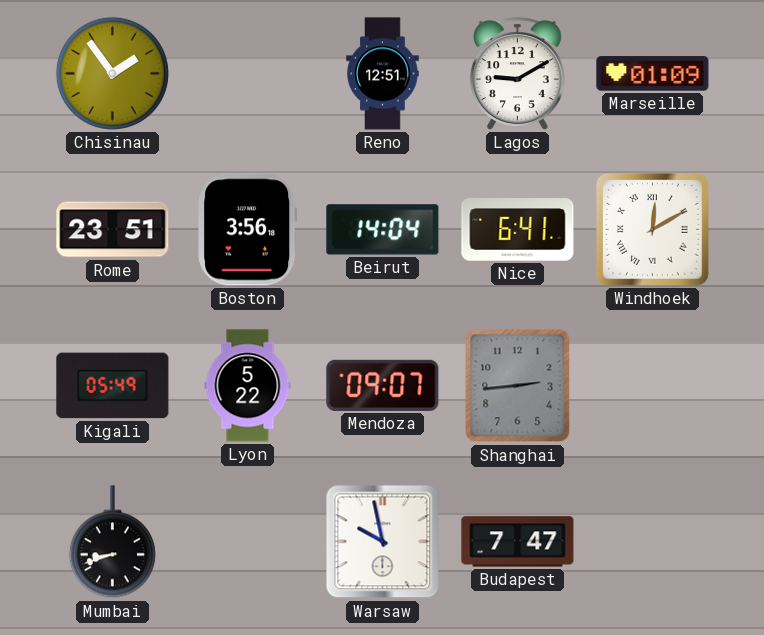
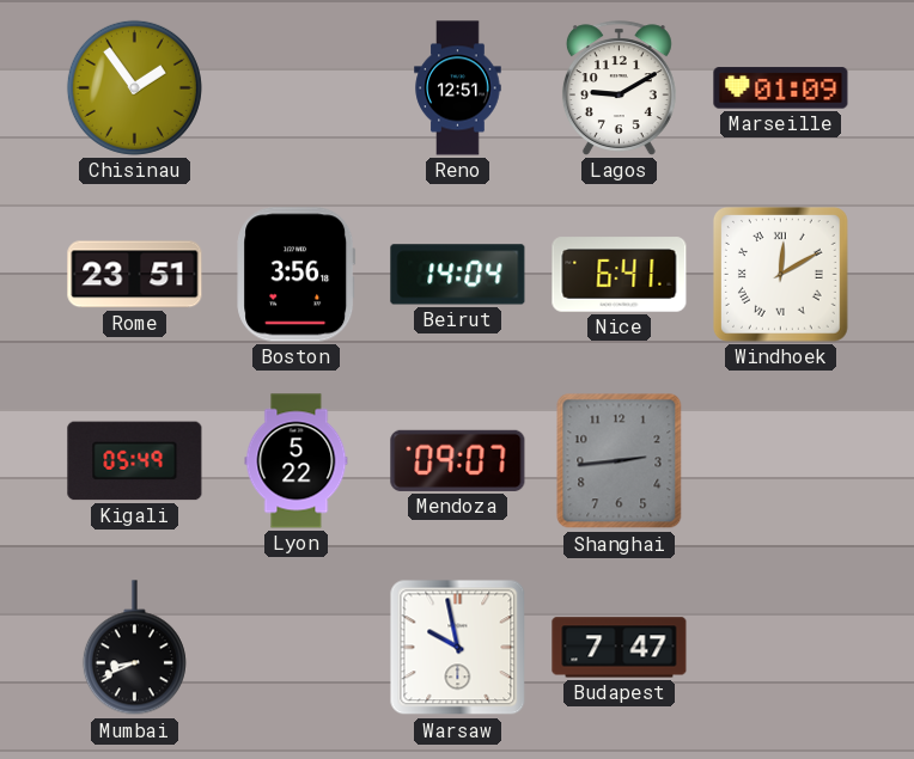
Mumbai: 8:42 -> 8:41 (134, 648)
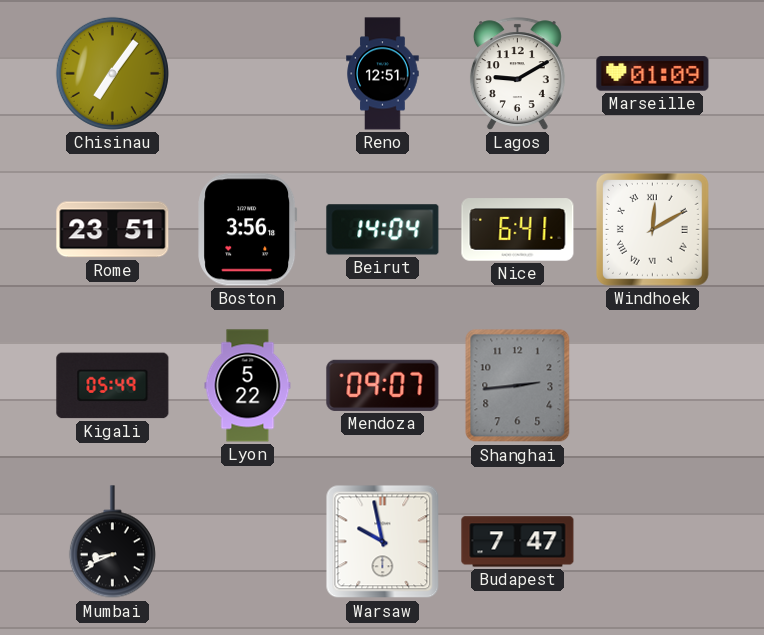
Chisinau: 1:54 -> 7:06 (112, 73)
